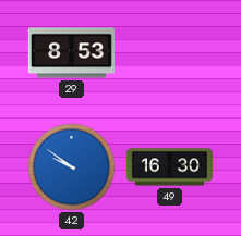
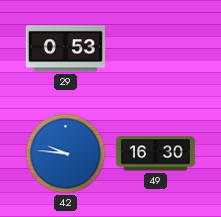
29: 8:53 -> 0:53 (65, 49)
42: 9:51 -> 9:46 (66, 154)
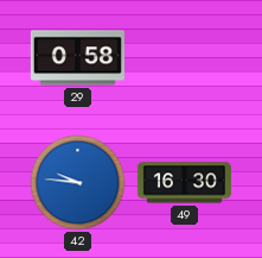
29: 0:53 -> 0:58 (77, 58)
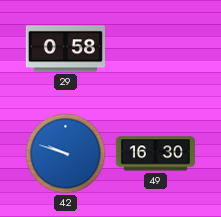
42: 9:46 -> 9:48 (66, 154)
